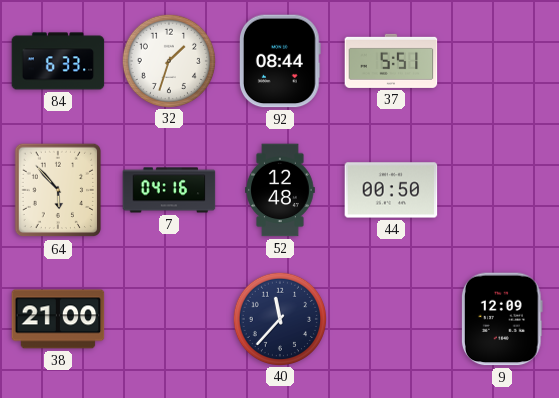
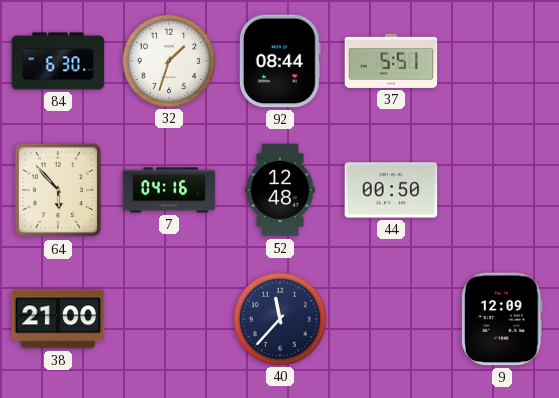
84: 6:33 -> 6:30 (58, 61)
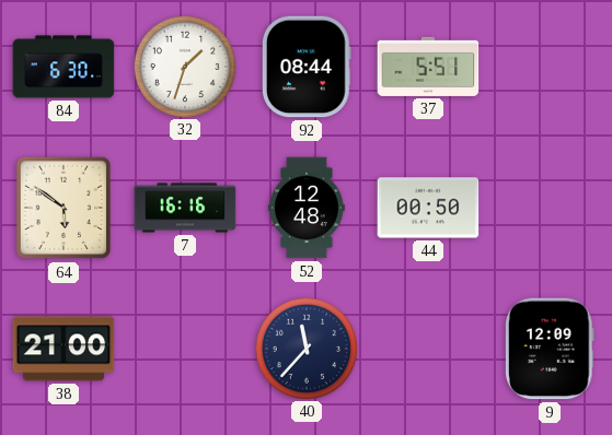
64: 5:53 -> 5:51 (63, 208)
7: 04:16 -> 16:16 (185, 208)
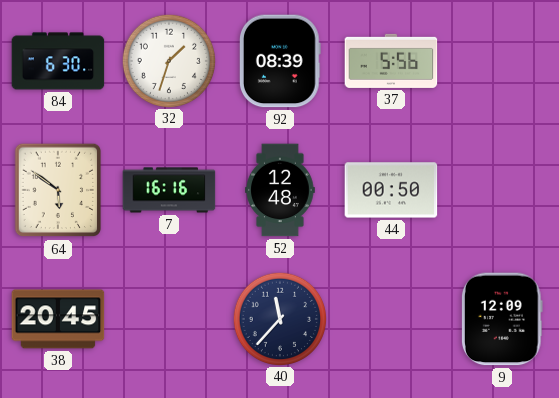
92: 08:44 -> 08:39 (280, 61)
37: 5:51 -> 5:56 (391, 61)
38: 21:00 -> 20:45 (58, 319)
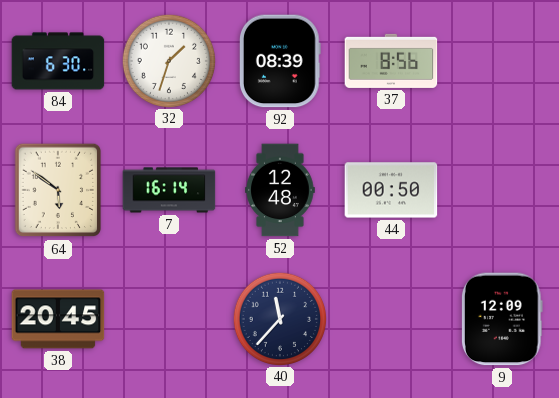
37: 5:56 -> 8:56 (391, 61)
7: 16:16 -> 16:14 (169, 190)
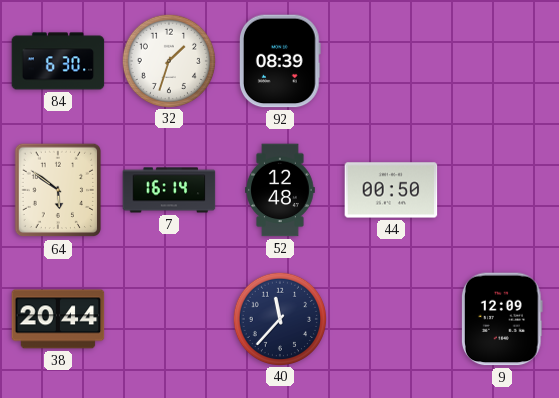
37: 8:56 -> none (391, 61)
38: 20:45 -> 20:44 (58, 319)
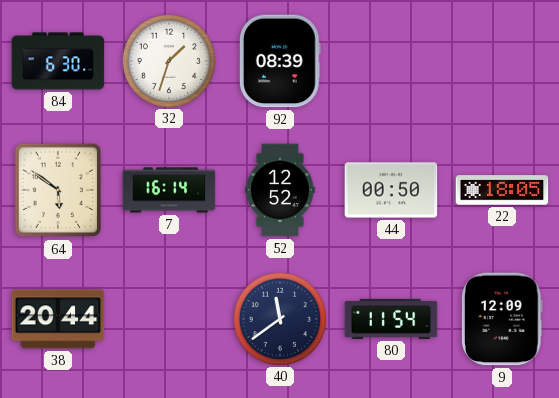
52: 12:48 -> 12:52 (281, 190)
22: none -> 18:05 (502, 190)
40: 11:37 -> 11:39 (279, 318)
80: none -> 11:54 (391, 319)
